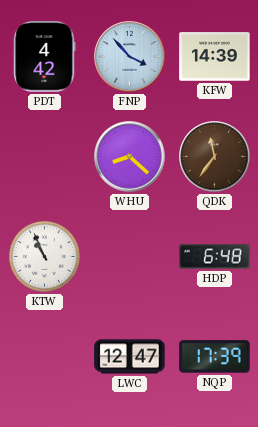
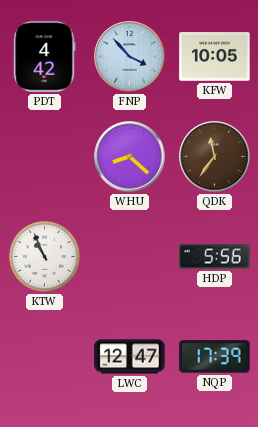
KFW: 14:39 -> 10:05 (215, 57)
HDP: 6:48 -> 5:56 (215, 257)
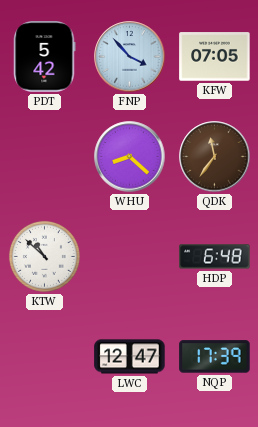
PDT: 4:42 -> 5:42 (45, 57)
KFW: 10:05 -> 07:05 (215, 57)
KTW: 10:56 -> 10:52 (44, 256)
HDP: 5:56 -> 6:48 (215, 257)
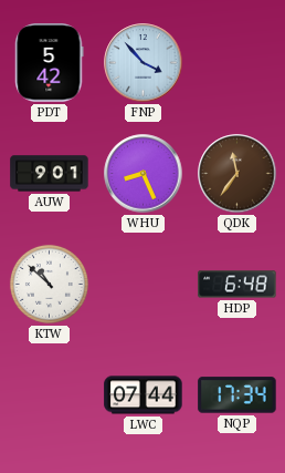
KFW: 07:05 -> none (215, 57)
AUW: none -> 9:01 (50, 174)
WHU: 8:22 -> 8:26 (144, 174)
LWC: 12:47 -> 07:44 (144, 395)
NQP: 17:39 -> 17:34 (237, 395)
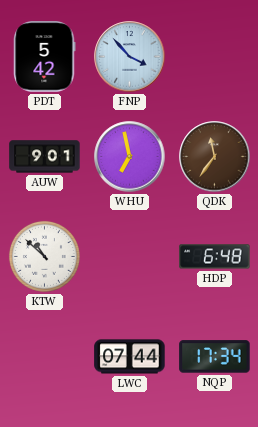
WHU: 8:26 -> 6:58 (130, 157)
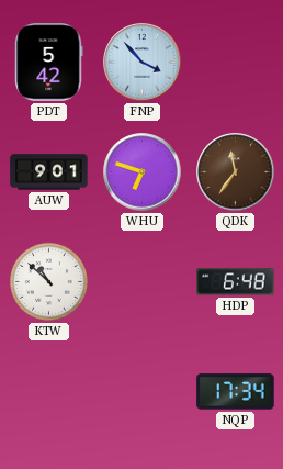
WHU: 6:58 -> 6:48 (143, 172)
LWC: 07:44 -> none (130, 357)
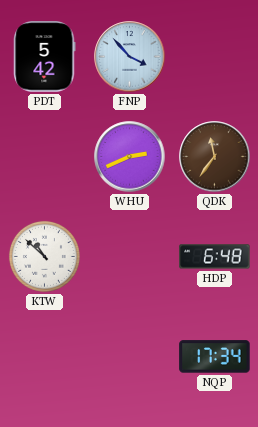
AUW: 9:01 -> none (49, 172)
WHU: 6:48 -> 2:41 (130, 157)
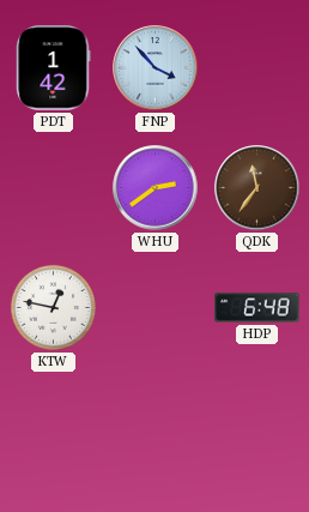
PDT: 5:42 -> 1:42 (54, 68)
WHU: 2:41 -> 2:39 (156, 188)
KTW: 10:52 -> 12:47 (53, 307)
NQP: 17:34 -> none (215, 357)
